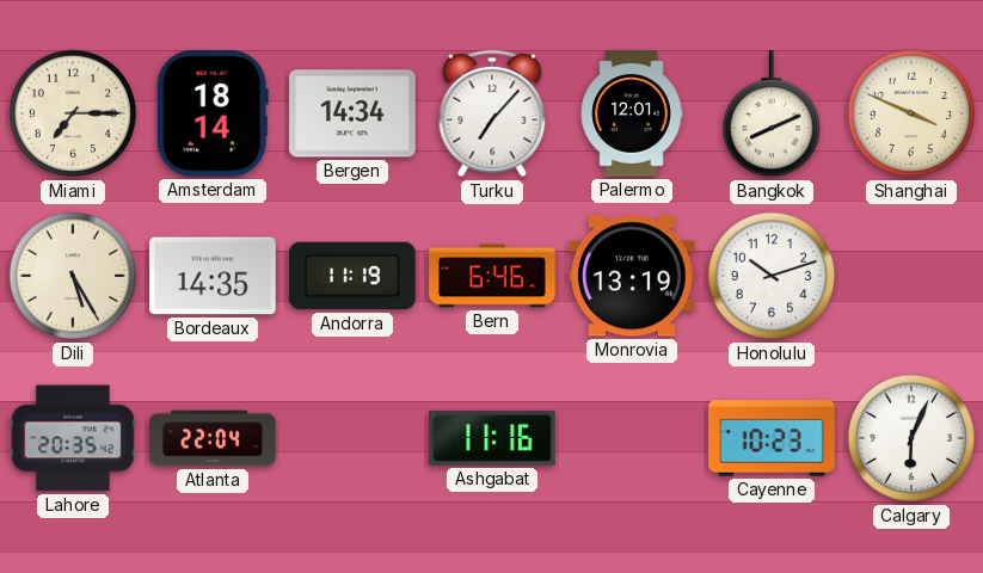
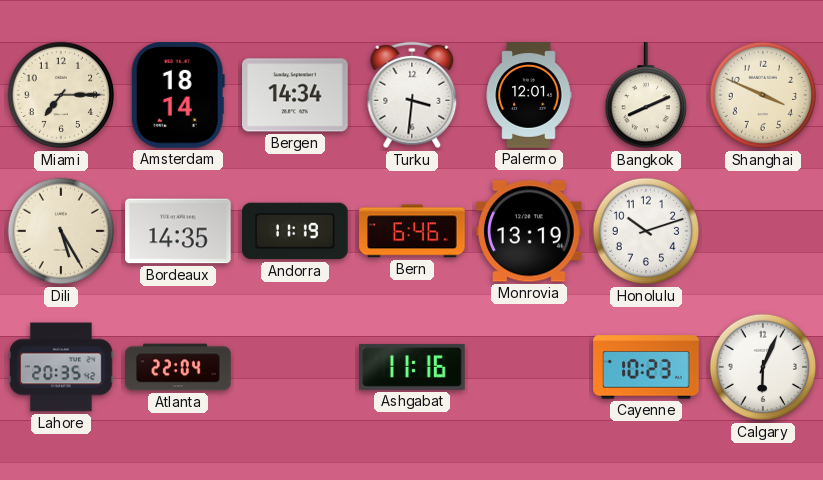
Turku: 7:07 -> 3:31 (412, 95)
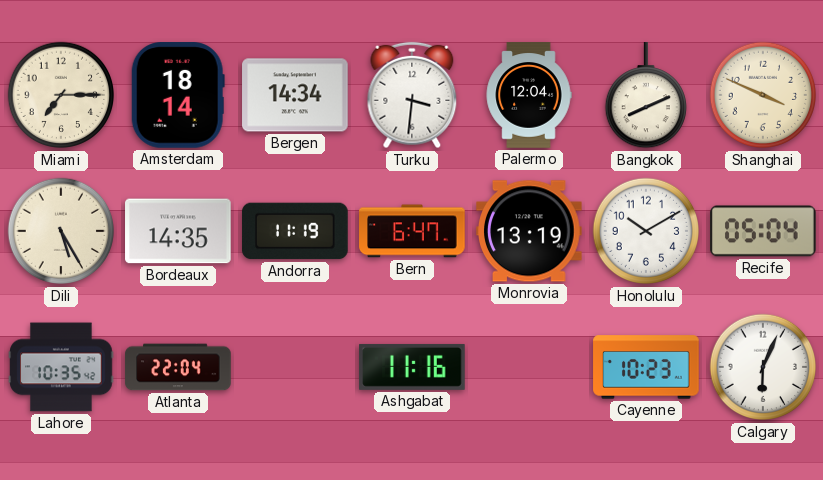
Palermo: 12:01 -> 12:04 (529, 95)
Bern: 6:46 -> 6:47 (412, 231)
Honolulu: 10:12 -> 10:10 (646, 231)
Recife: none -> 05:04 (763, 231)
Lahore: 20:35 -> 10:35 (61, 367)
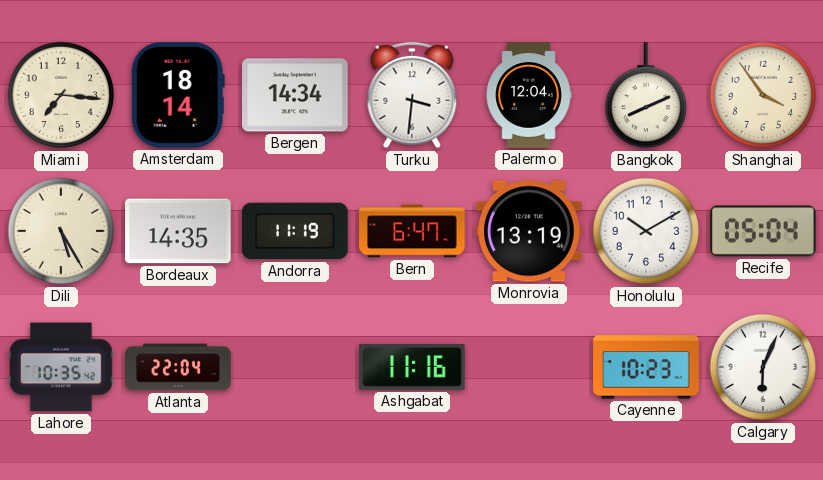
Miami: 7:15 -> 7:16 (61, 95)
Shanghai: 3:49 -> 3:54 (763, 95)
